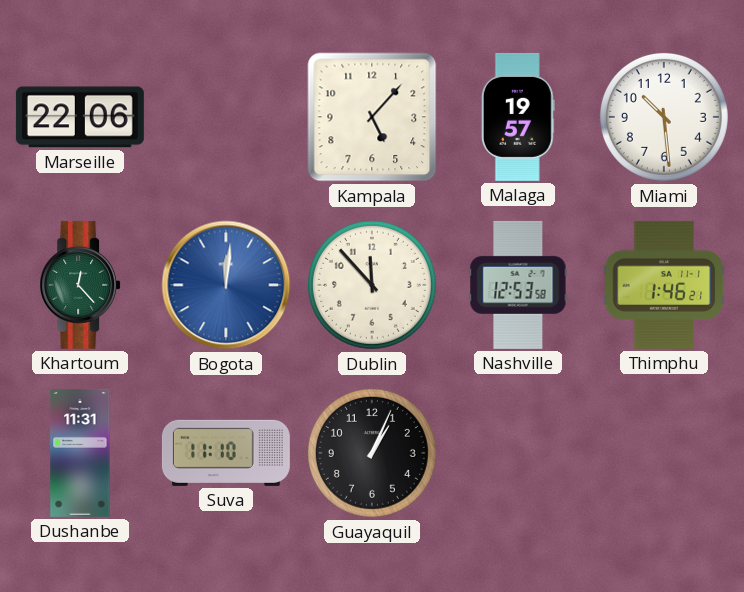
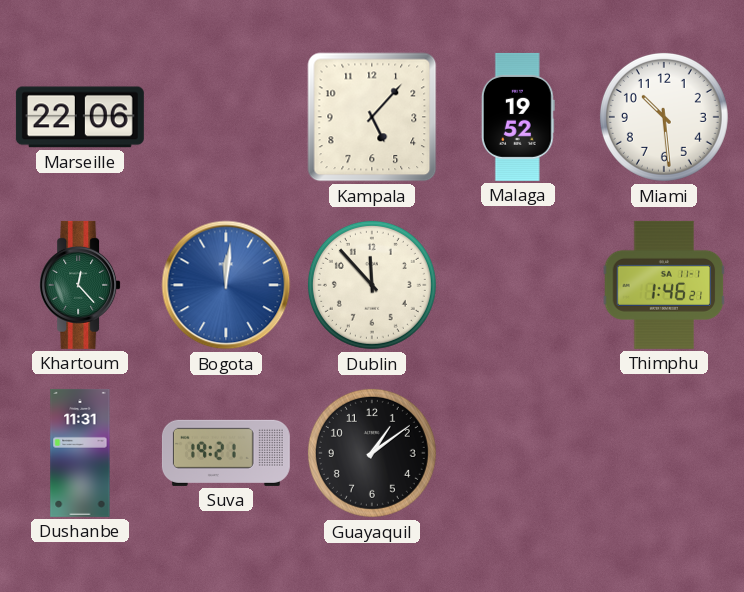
Malaga: 19:57 -> 19:52 (518, 117)
Nashville: 12:53 -> none (518, 285)
Suva: 11:10 -> 19:21 (226, 453)
Guayaquil: 1:04 -> 1:09 (372, 453)
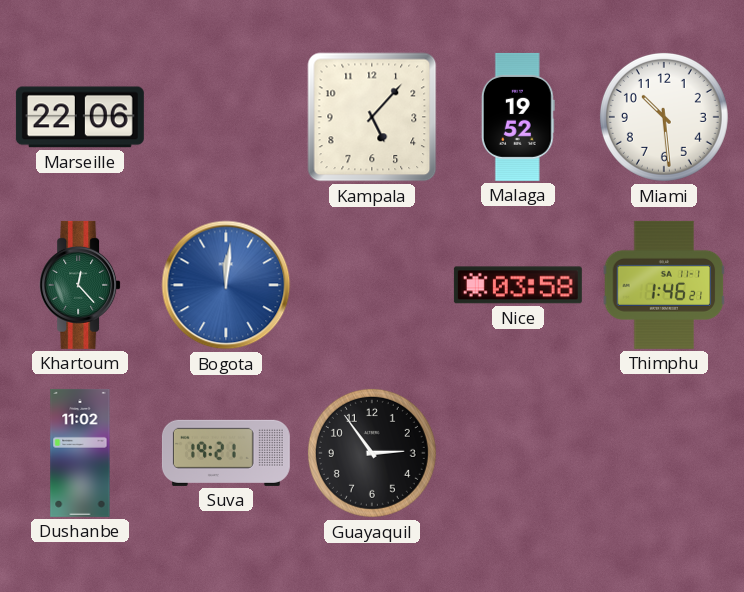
Dublin: 11:53 -> none (372, 285)
Nice: none -> 03:58 (518, 285)
Dushanbe: 11:31 -> 11:02 (80, 453)
Guayaquil: 1:09 -> 2:54 (372, 453)
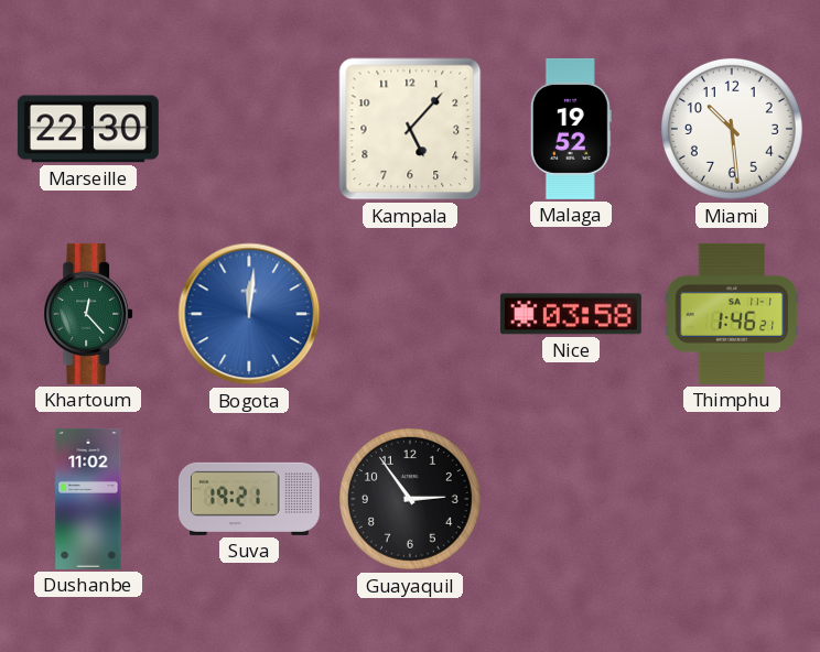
Marseille: 22:06 -> 22:30 (88, 129)
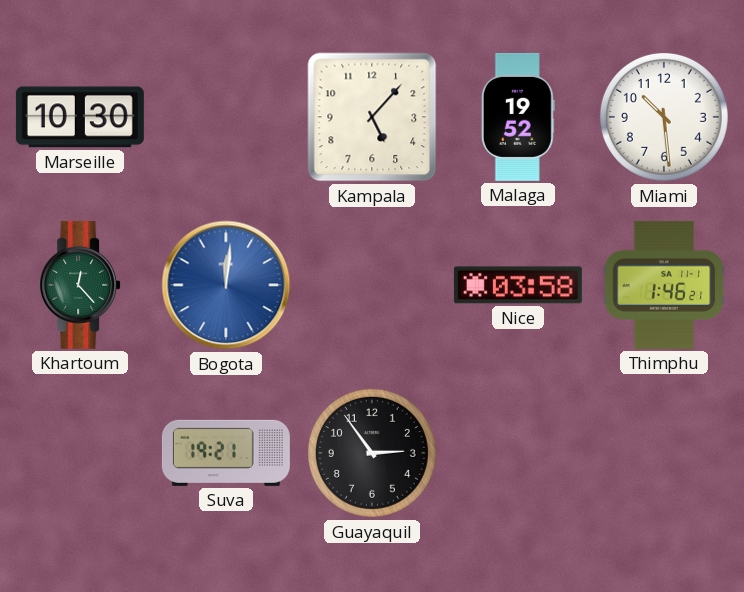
Marseille: 22:30 -> 10:30 (80, 117)
Dushanbe: 11:02 -> none (88, 499)
